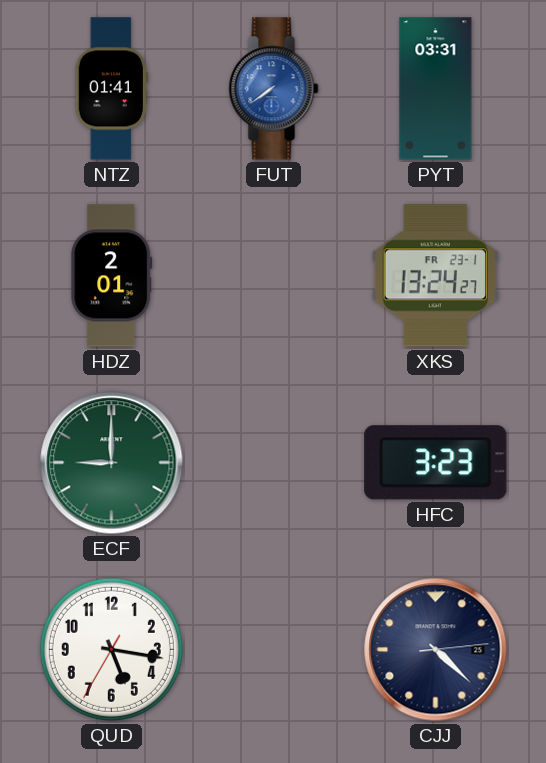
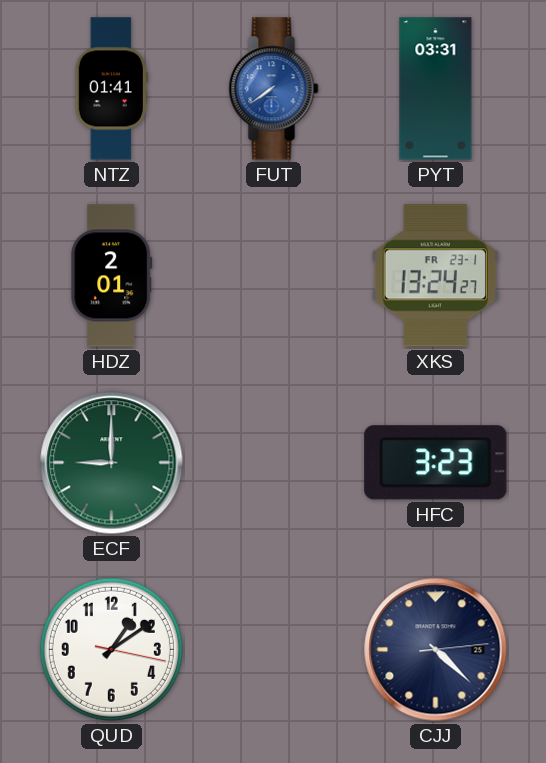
QUD: 5:16 -> 1:09 (111, 649)
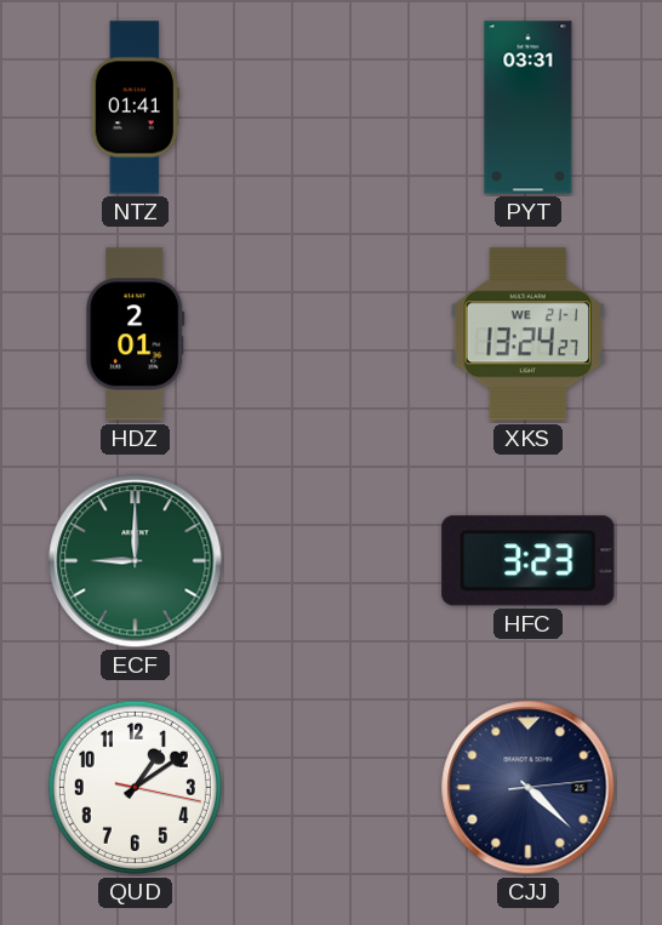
FUT: 7:39 -> none (274, 89)
XKS date: FR 23-1 -> WE 21-1 (529, 335)
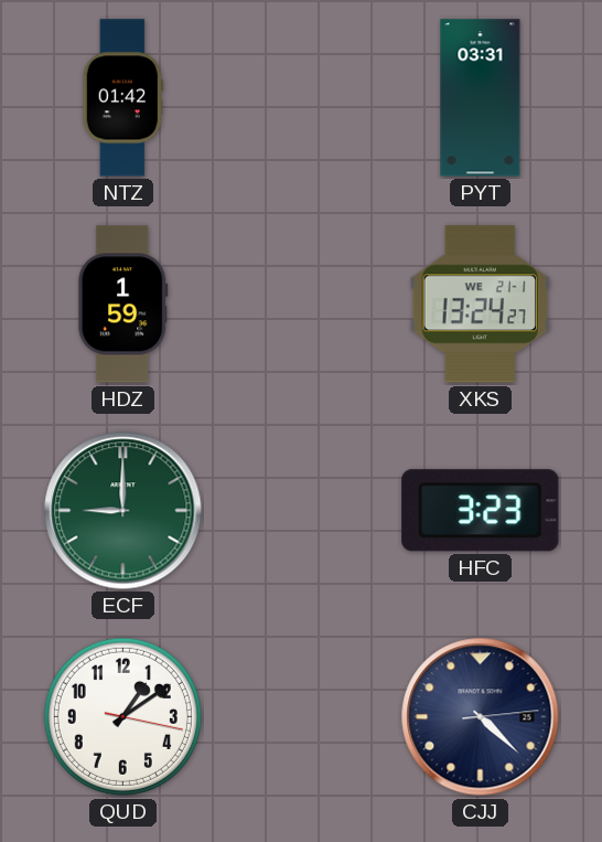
NTZ: 01:41 -> 01:42 (122, 98)
HDZ: 2:01 -> 1:59 (123, 305)
